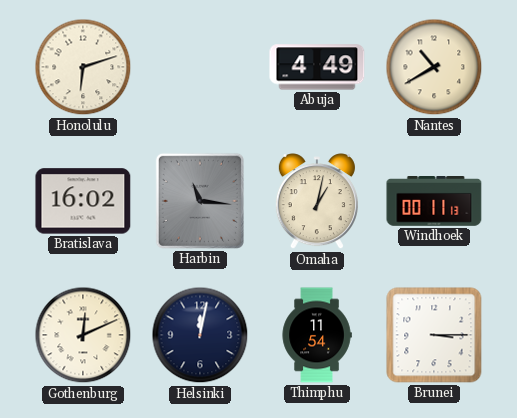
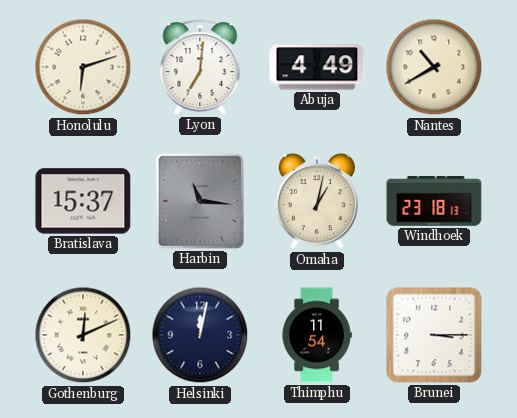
Lyon: none -> 7:01 (200, 67)
Bratislava: 16:02 -> 15:37 (83, 201)
Windhoek: 00:11 -> 23:18 (434, 202)
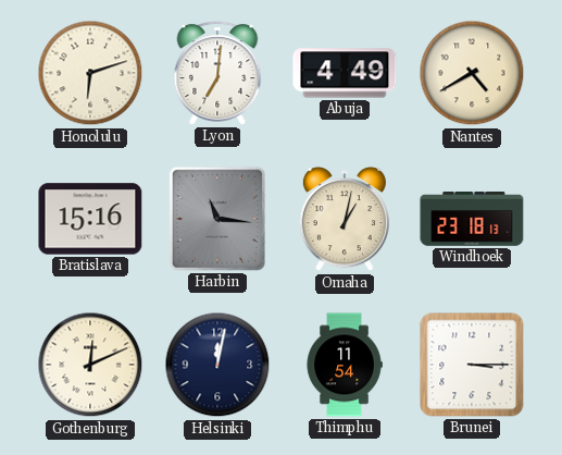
Nantes: 10:40 -> 4:40 (472, 73)
Bratislava: 15:37 -> 15:16 (90, 219)
